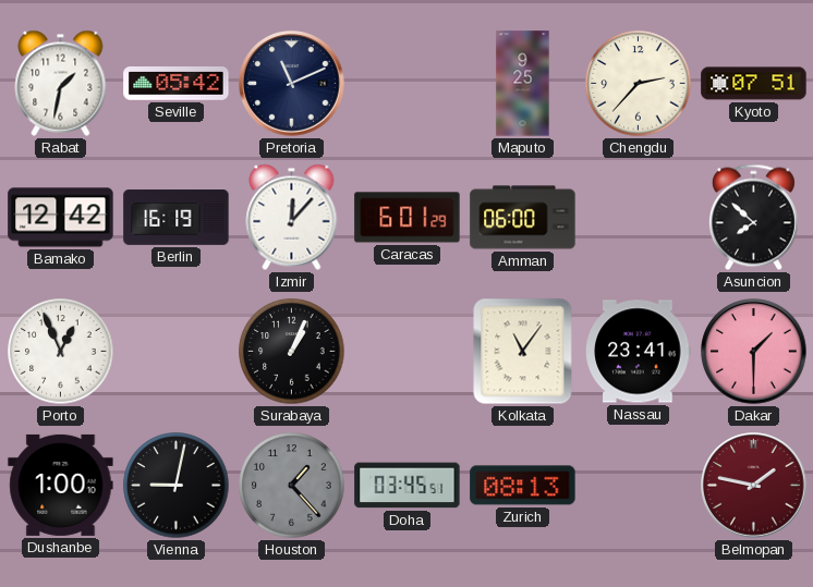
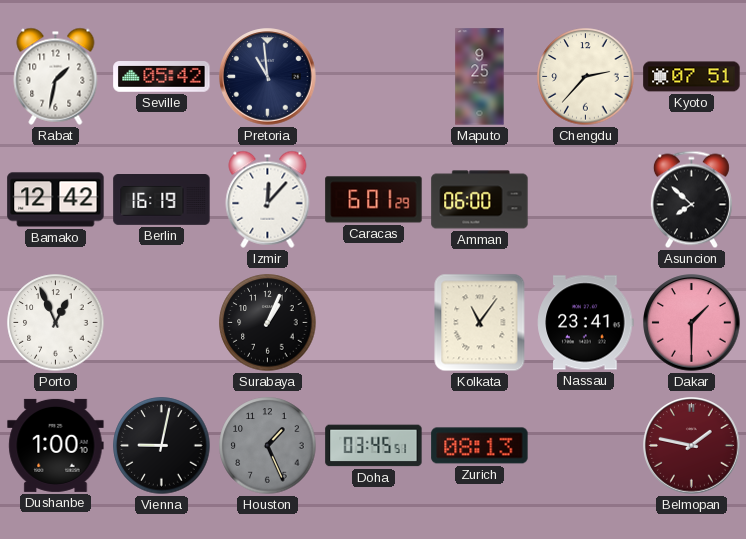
Pretoria: 11:11 -> 10:59 (268, 77)
Houston: 1:23 -> 1:26 (268, 446)
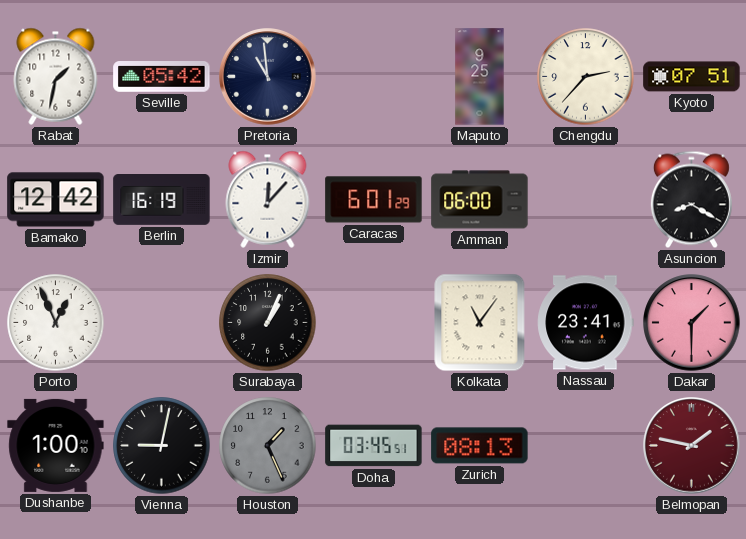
Asuncion: 7:52 -> 8:20 (691, 200)
